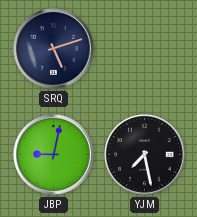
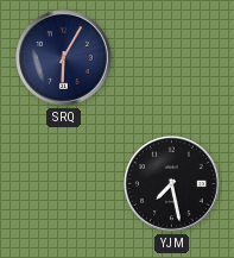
SRQ: 5:12 -> 6:05 (64, 58)
JBP: 9:02 -> none (54, 155)
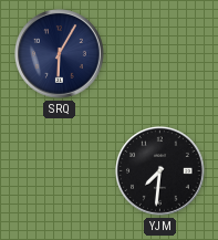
YJM: 7:28 -> 7:31 (160, 171)
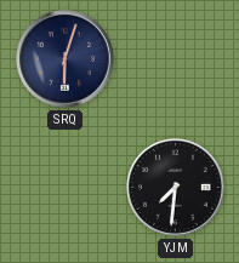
SRQ: 6:05 -> 6:03 (66, 59)
